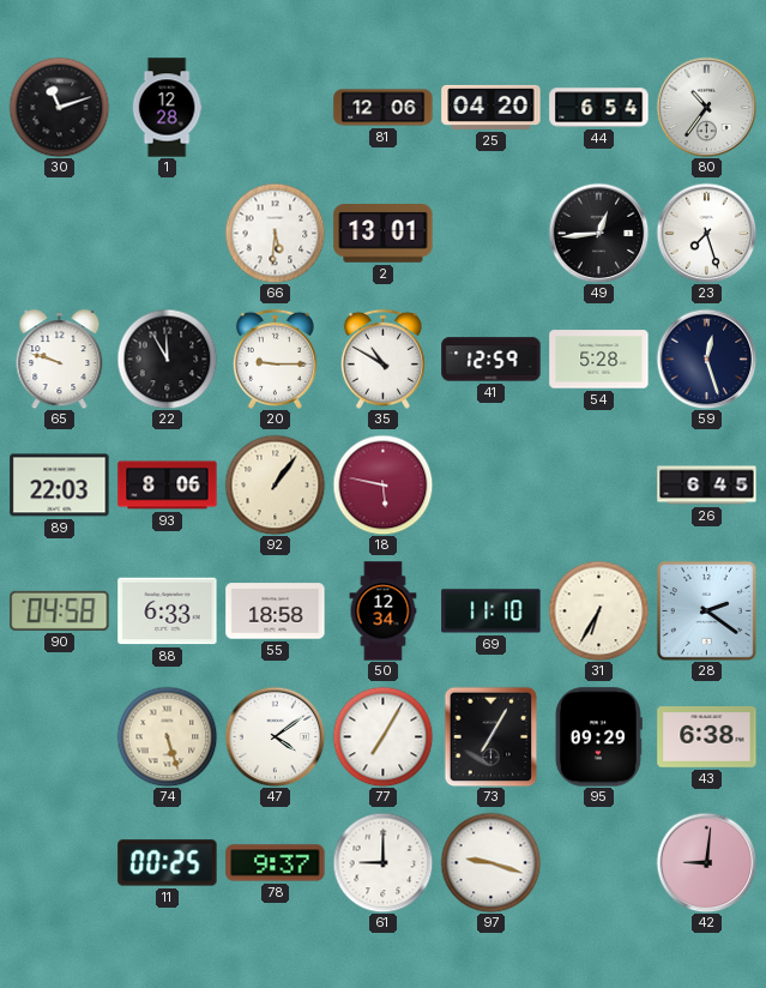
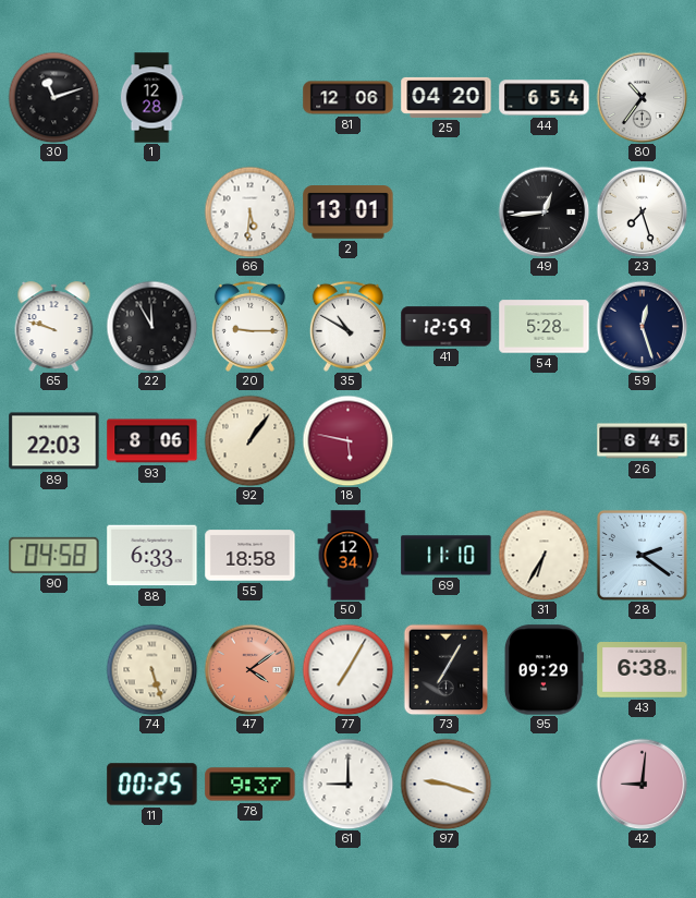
47 dial: white -> salmon (249, 669)
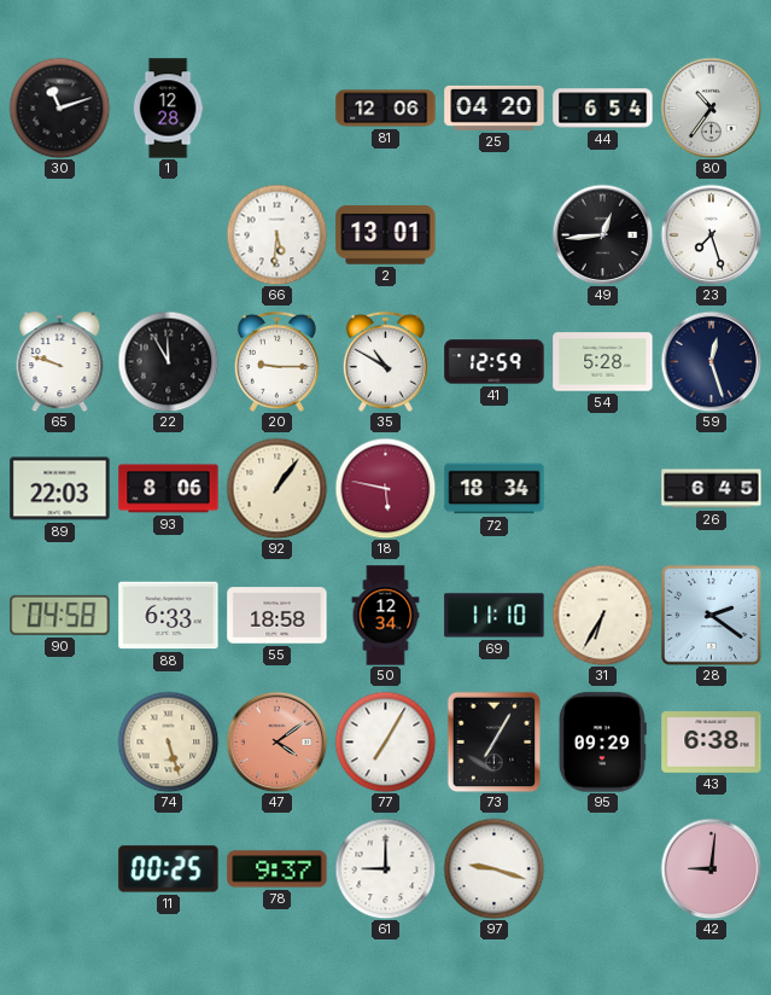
72: none -> 18:34 (495, 489)
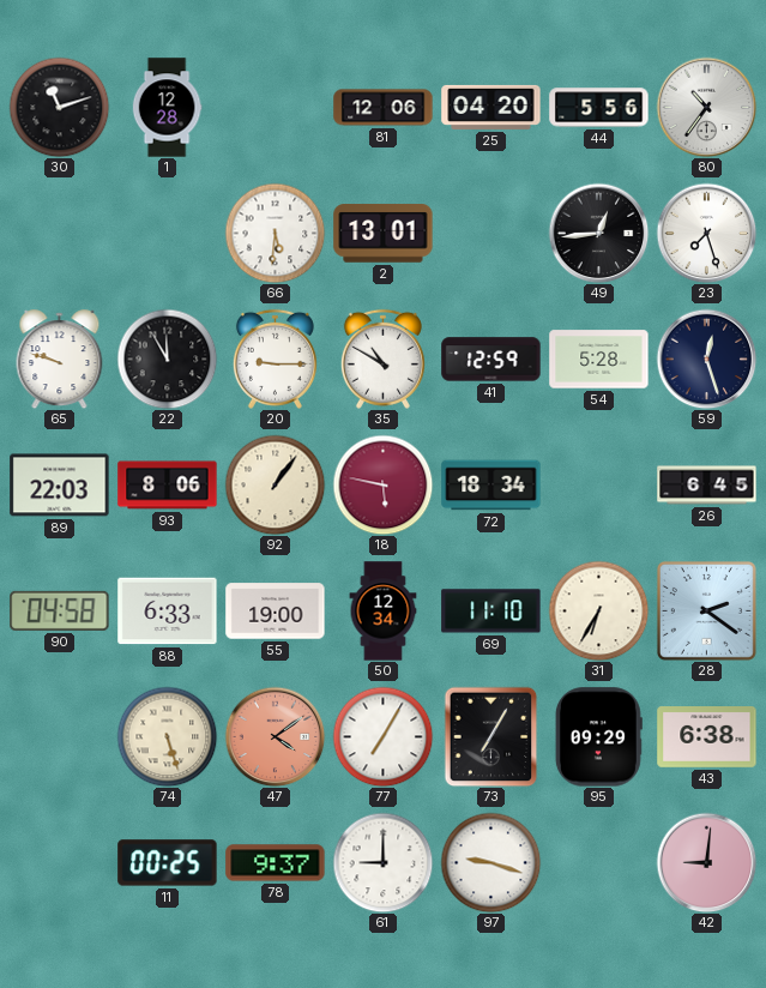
44: 6:54 -> 5:56 (599, 108)
55: 18:58 -> 19:00 (276, 612)
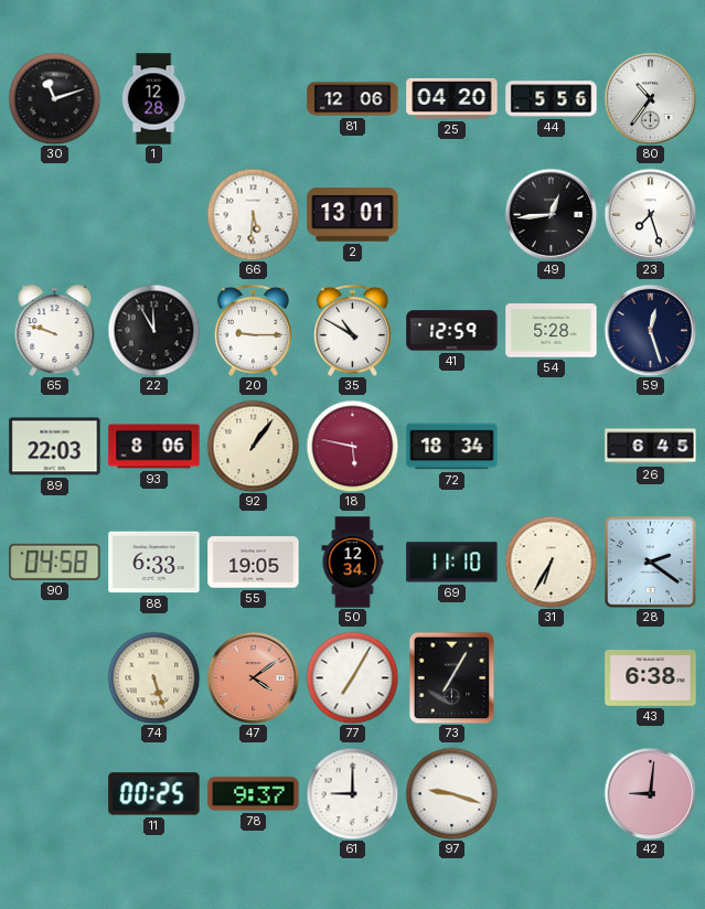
55: 19:00 -> 19:05 (254, 563)
95: 09:29 -> none (598, 737)
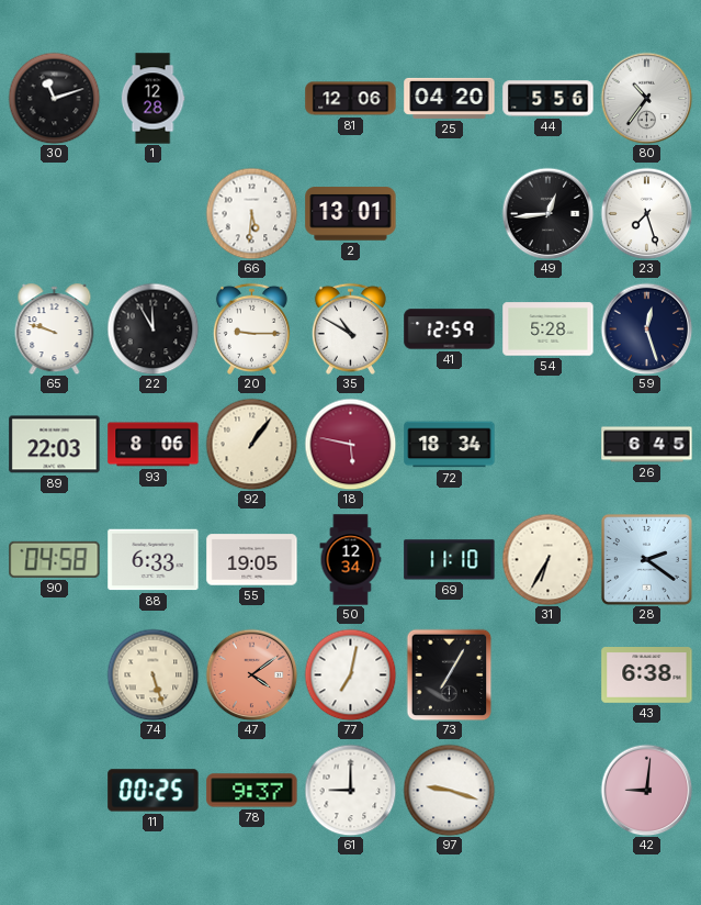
77: 7:05 -> 7:02 (350, 674)
